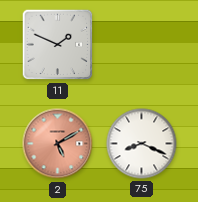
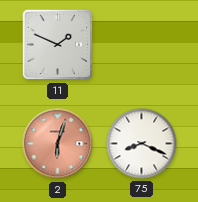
2: 5:10 -> 6:03 (58, 144)
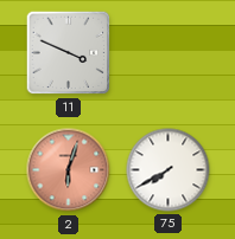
11: 1:49 -> 3:49 (69, 53)
75: 8:19 -> 7:40 (169, 170)
